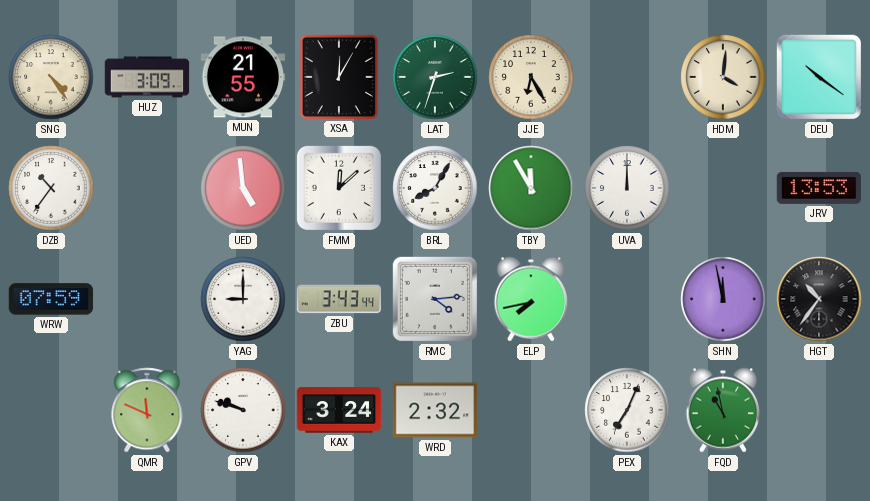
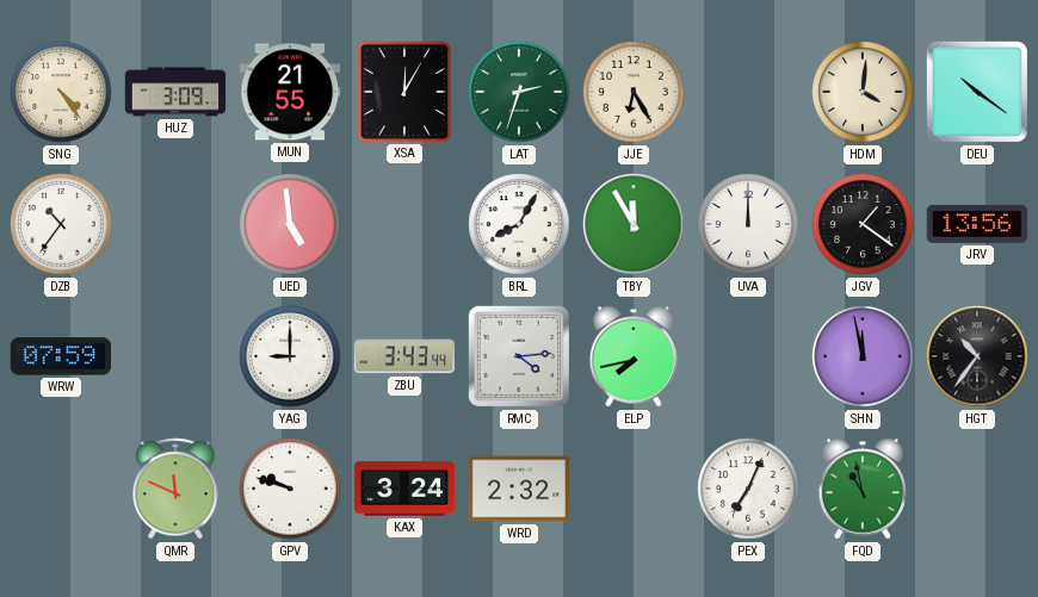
FMM: 12:08 -> none (339, 188)
JGV: none -> 1:21 (863, 224)
JRV: 13:53 -> 13:56 (977, 224)
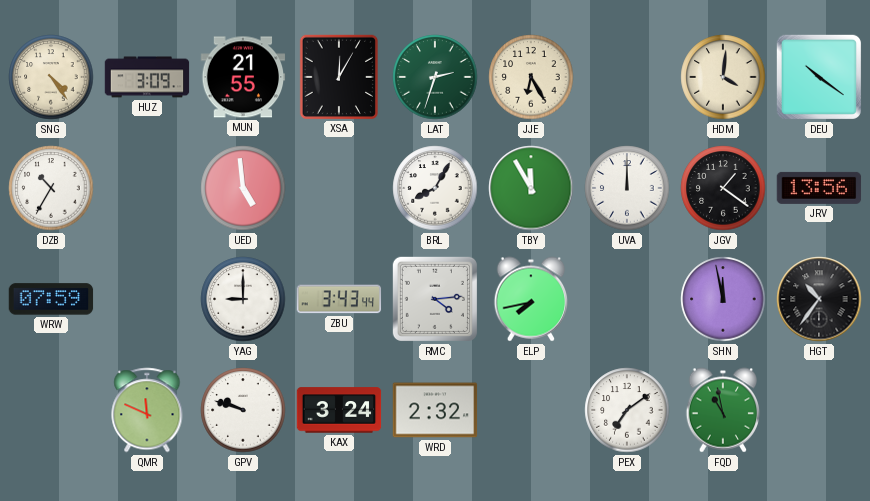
DZB: 10:36 -> 10:35 (51, 188)
PEX: 7:04 -> 7:09 (627, 410)
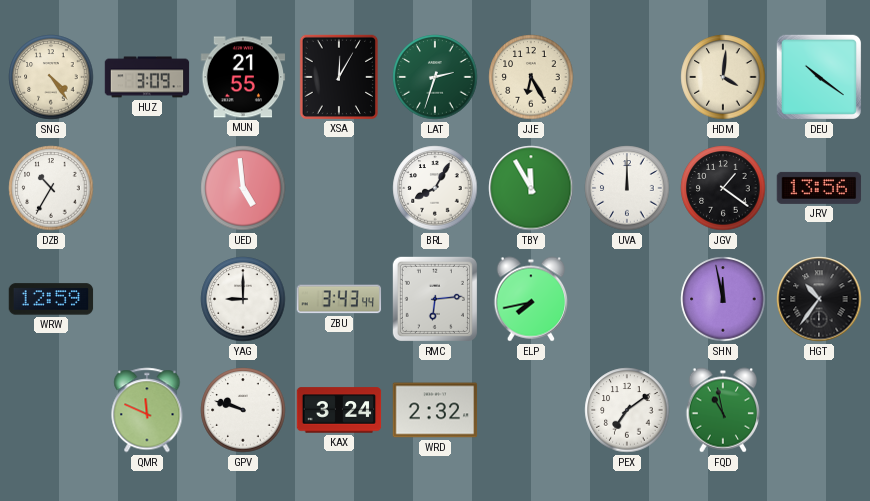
WRW: 07:59 -> 12:59 (51, 299)
RMC: 4:14 -> 6:14 (435, 299)
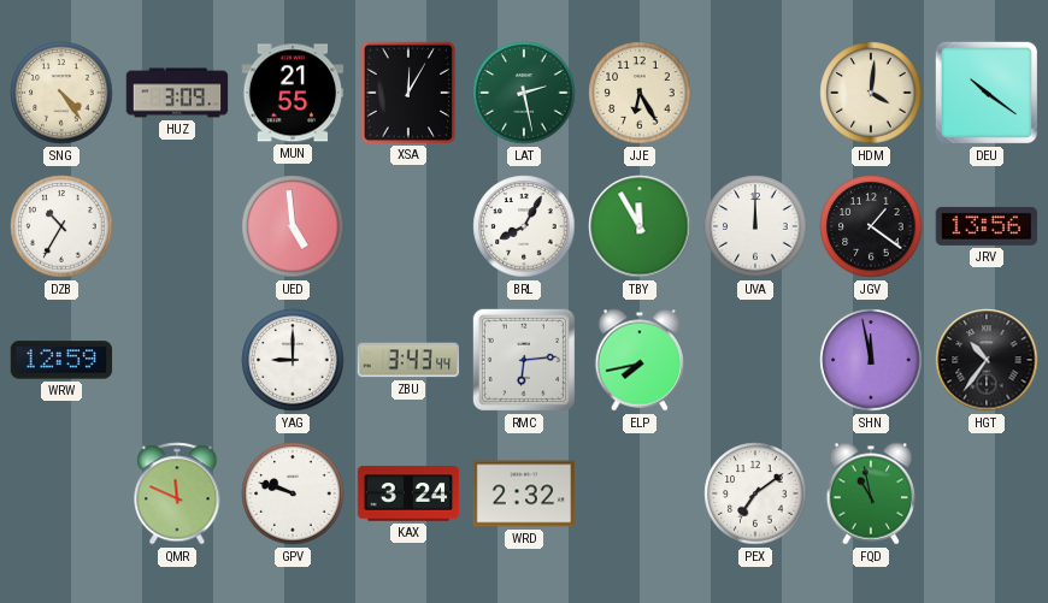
LAT: 2:33 -> 2:28 (524, 93)
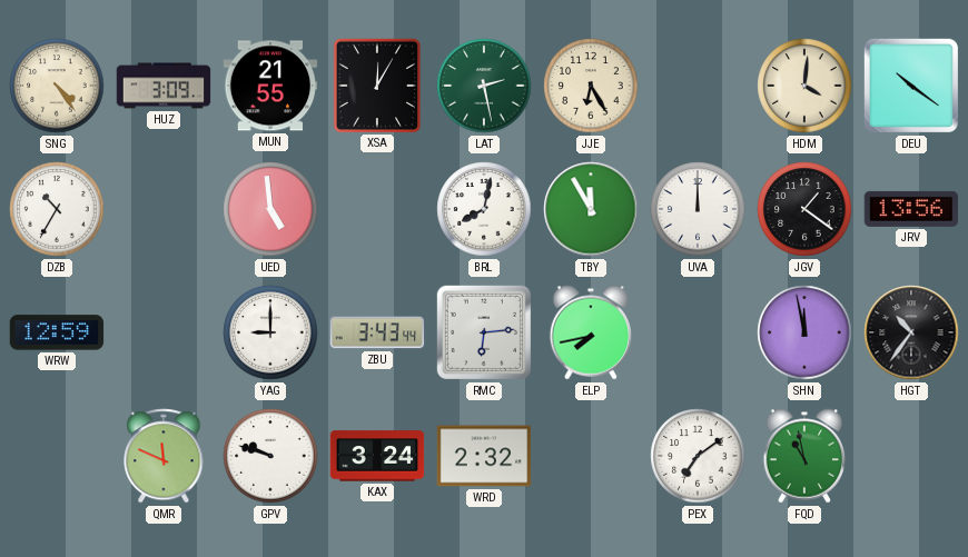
BRL: 8:05 -> 8:02 (484, 209)
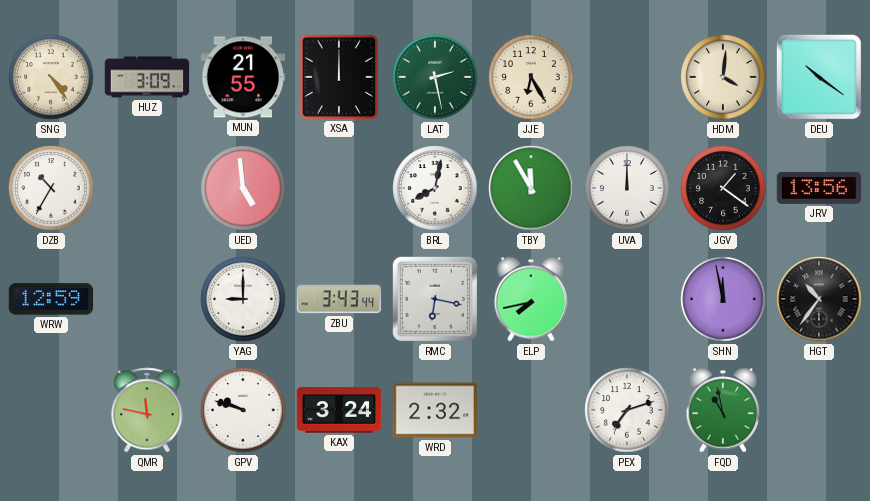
XSA: 12:05 -> 12:00 (338, 76)
RMC: 6:14 -> 6:17 (435, 299)
QMR: 11:49 -> 11:47 (147, 410)
PEX: 7:09 -> 7:12 (627, 410)
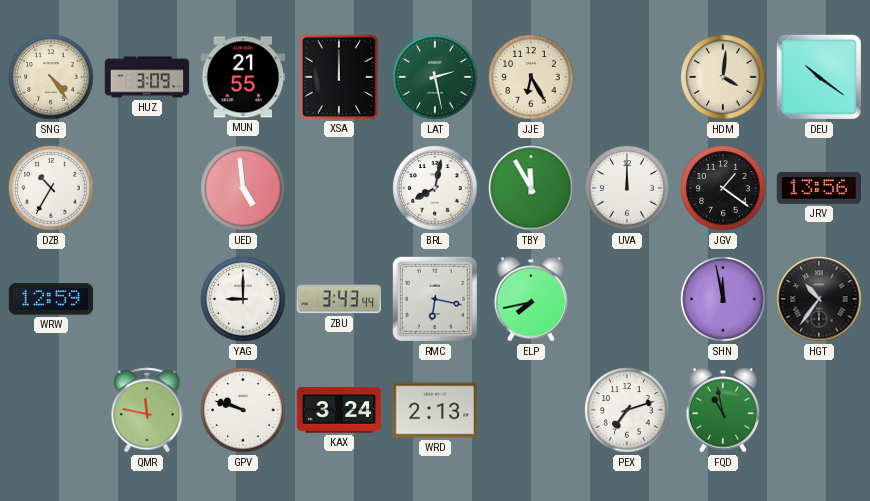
WRD: 2:32 -> 2:13 (435, 410)
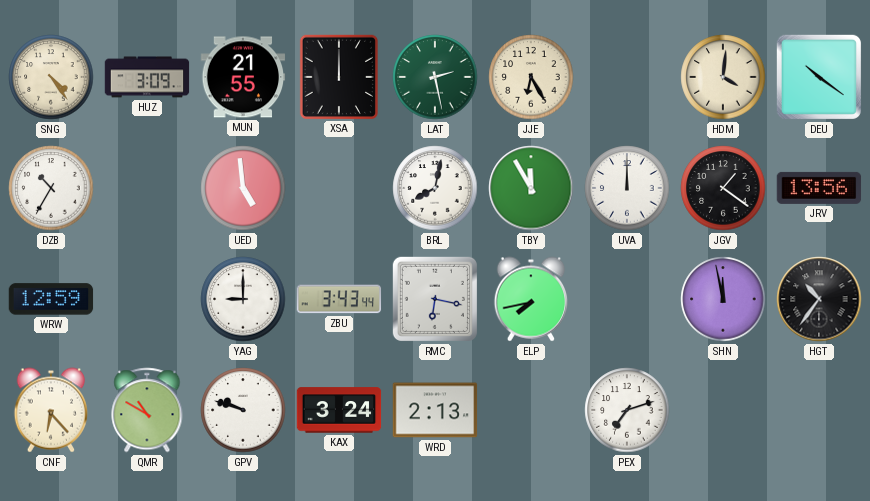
CNF: none -> 6:23 (51, 410)
QMR: 11:47 -> 10:50 (147, 410)
FQD: 10:58 -> none (723, 410)
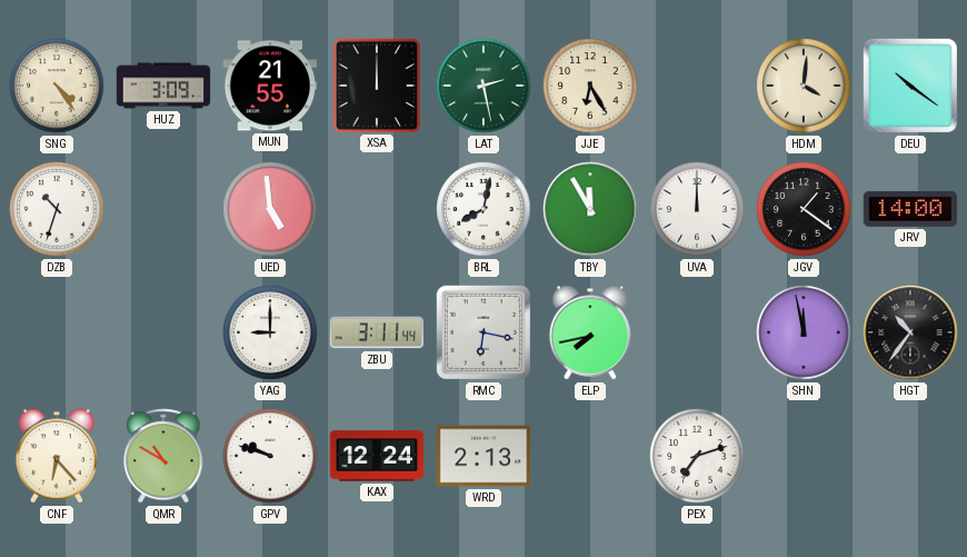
DZB: 10:35 -> 10:33 (57, 209)
JRV: 13:56 -> 14:00 (910, 209)
WRW: 12:59 -> none (51, 299)
ZBU: 3:43 -> 3:11 (377, 332)
KAX: 3:24 -> 12:24 (377, 456)
